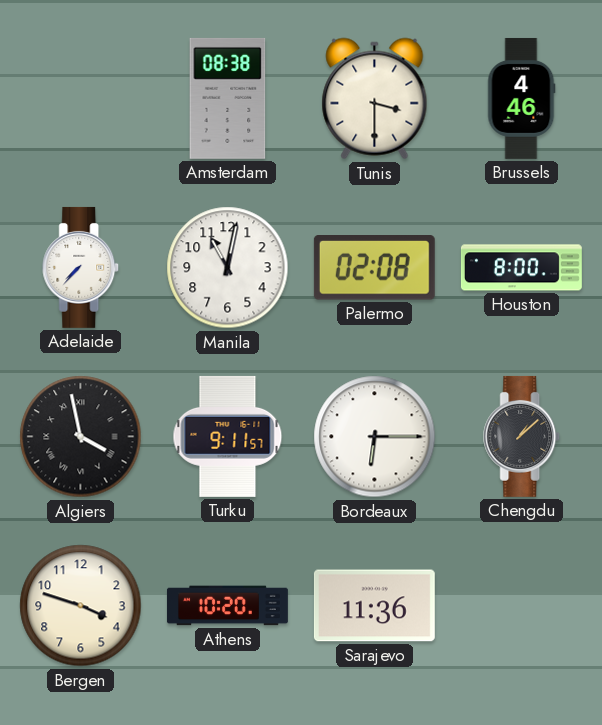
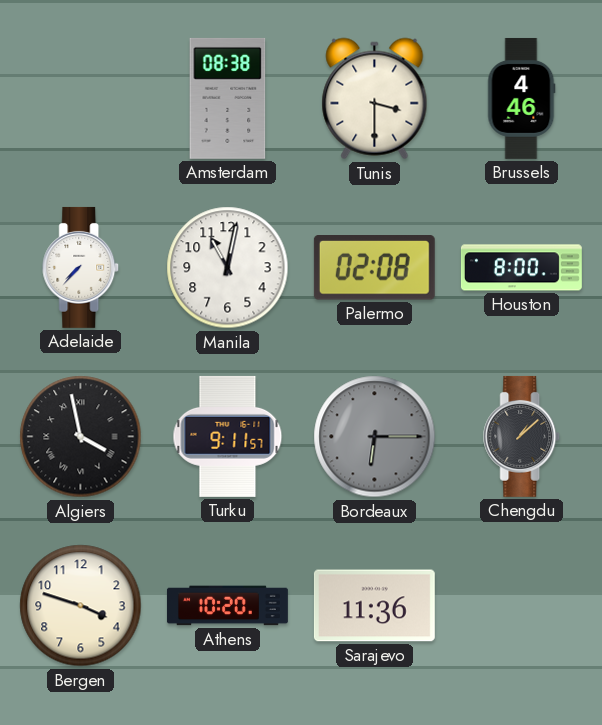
Bordeaux dial: white -> grey (375, 437)
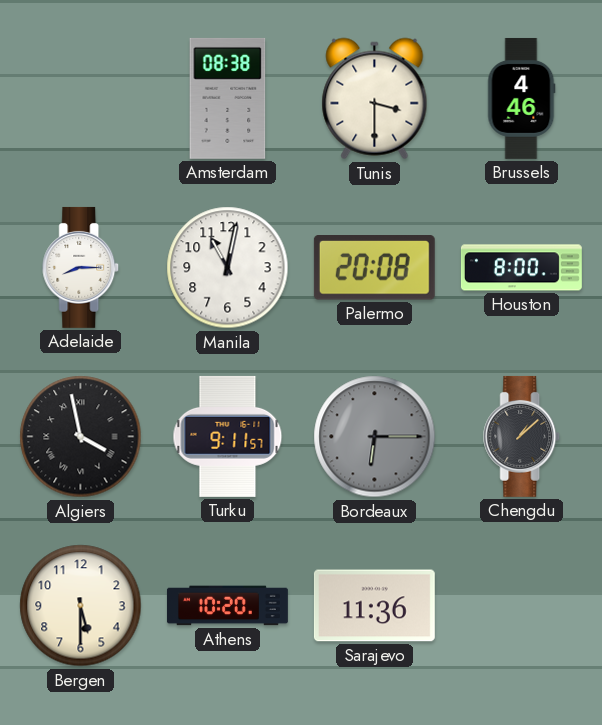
Adelaide: 7:37 -> 8:15 (81, 267)
Palermo: 02:08 -> 20:08 (374, 268)
Bergen: 3:48 -> 5:30 (81, 606)
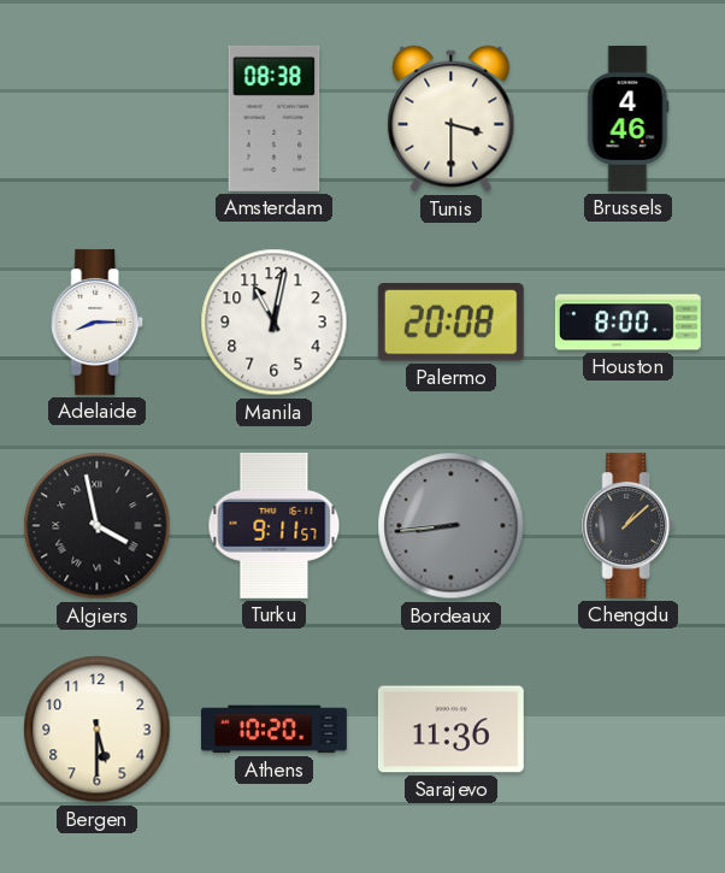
Bordeaux: 6:15 -> 8:44 (452, 526)
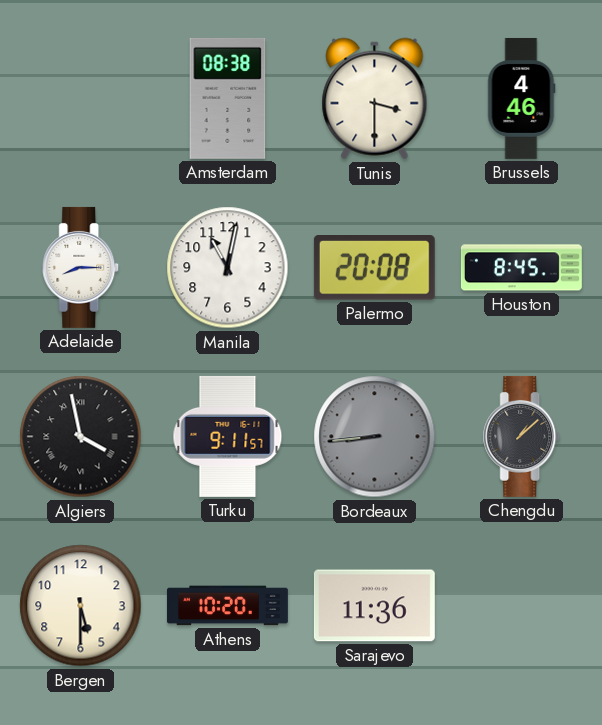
Houston: 8:00 -> 8:45 (521, 268)
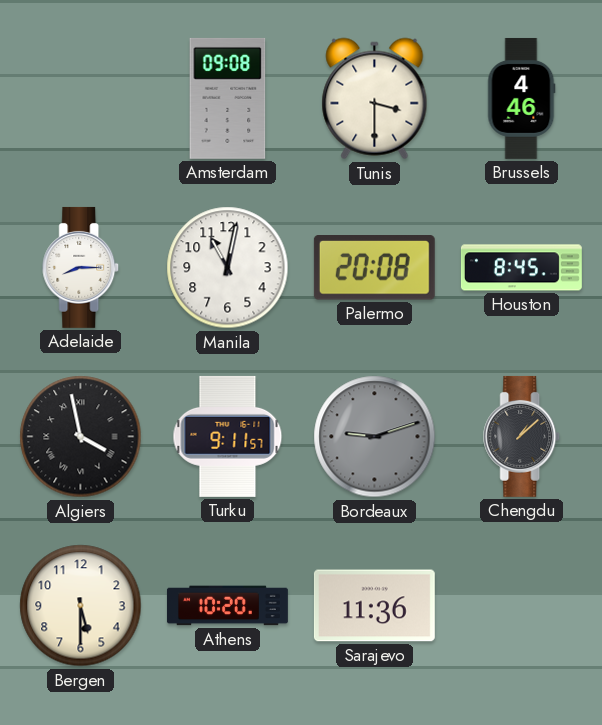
Amsterdam: 08:38 -> 09:08 (228, 98)
Bordeaux: 8:44 -> 9:12 (375, 437)
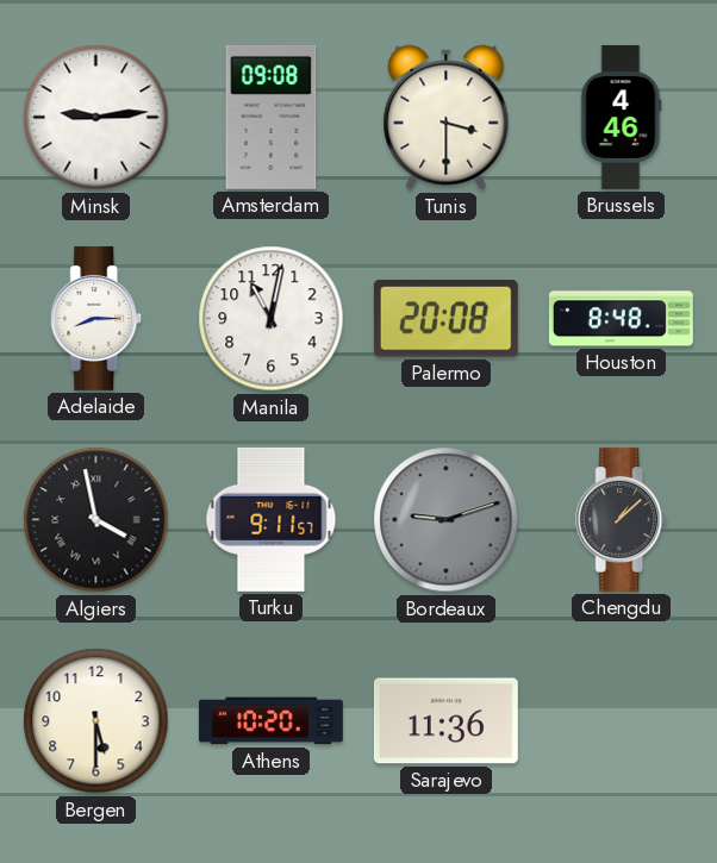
Minsk: none -> 9:14 (96, 118)
Houston: 8:45 -> 8:48 (621, 319)
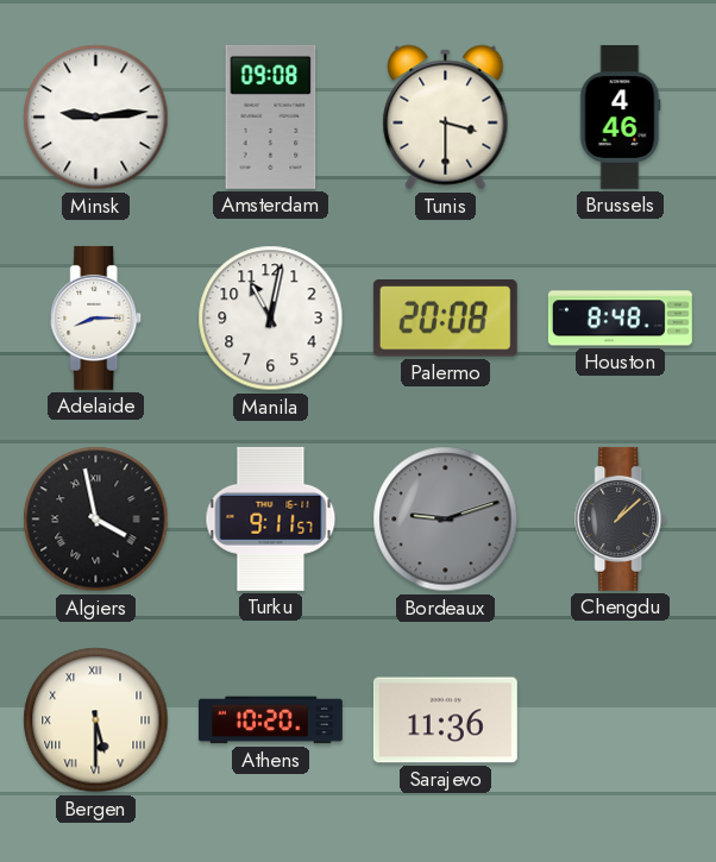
Bergen numerals: Arabic -> Roman (96, 721)
